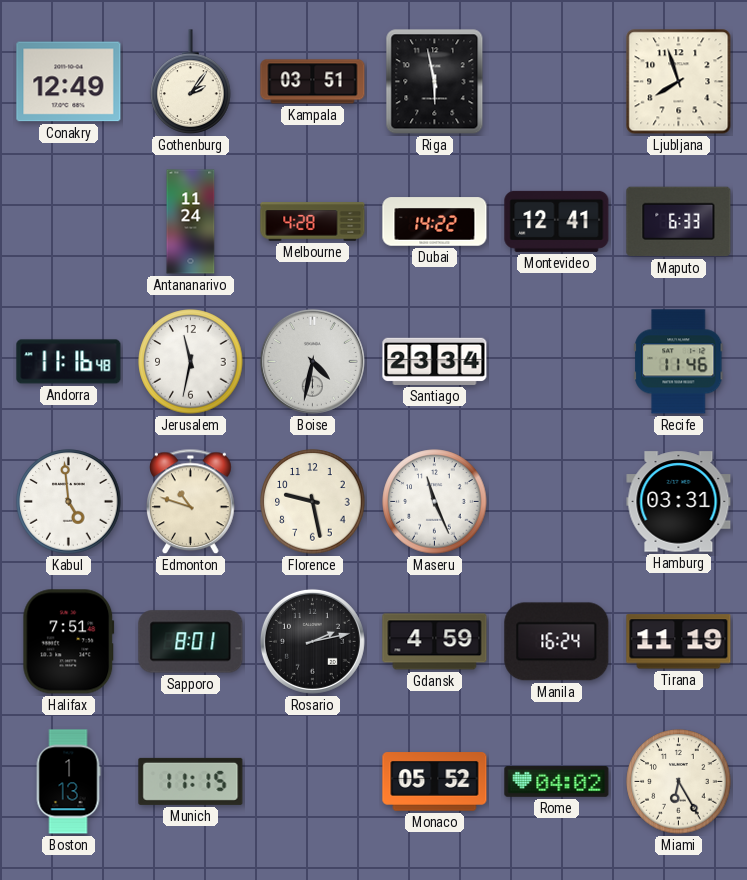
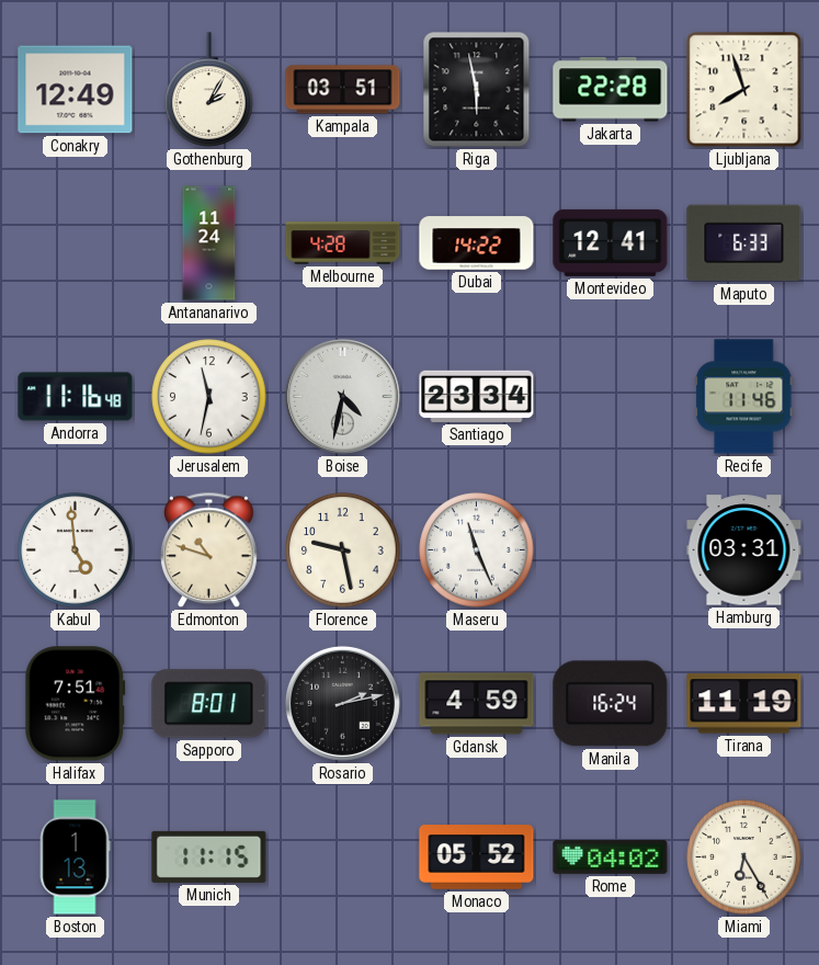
Gothenburg: 2:06 -> 2:05 (209, 90)
Jakarta: none -> 22:28 (611, 90)
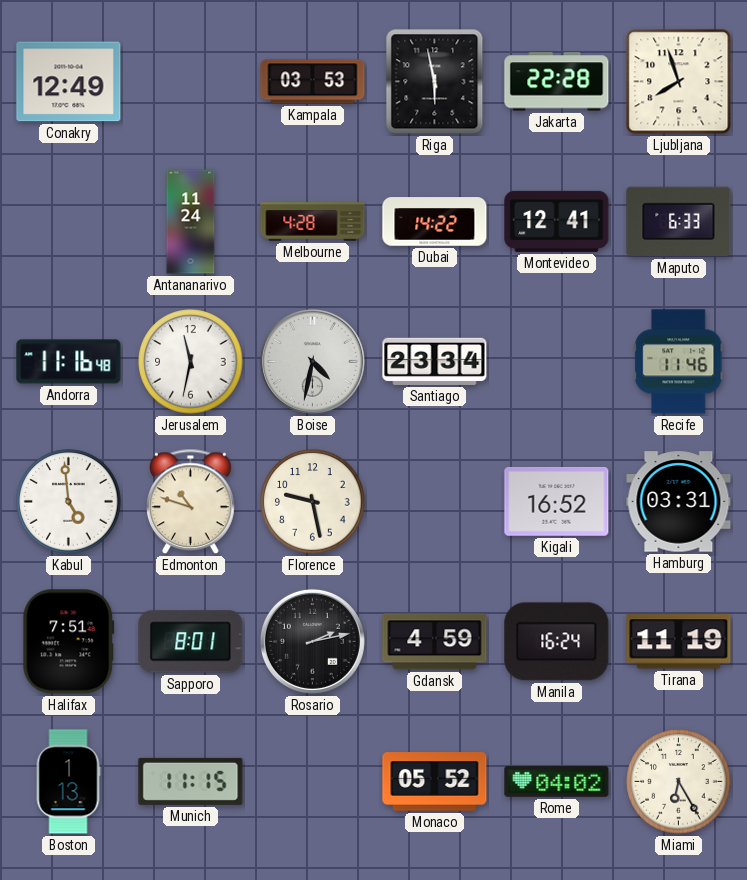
Gothenburg: 2:05 -> none (209, 90)
Kampala: 03:51 -> 03:53 (313, 82)
Maseru: 11:26 -> none (477, 550)
Kigali: none -> 16:52 (557, 501)
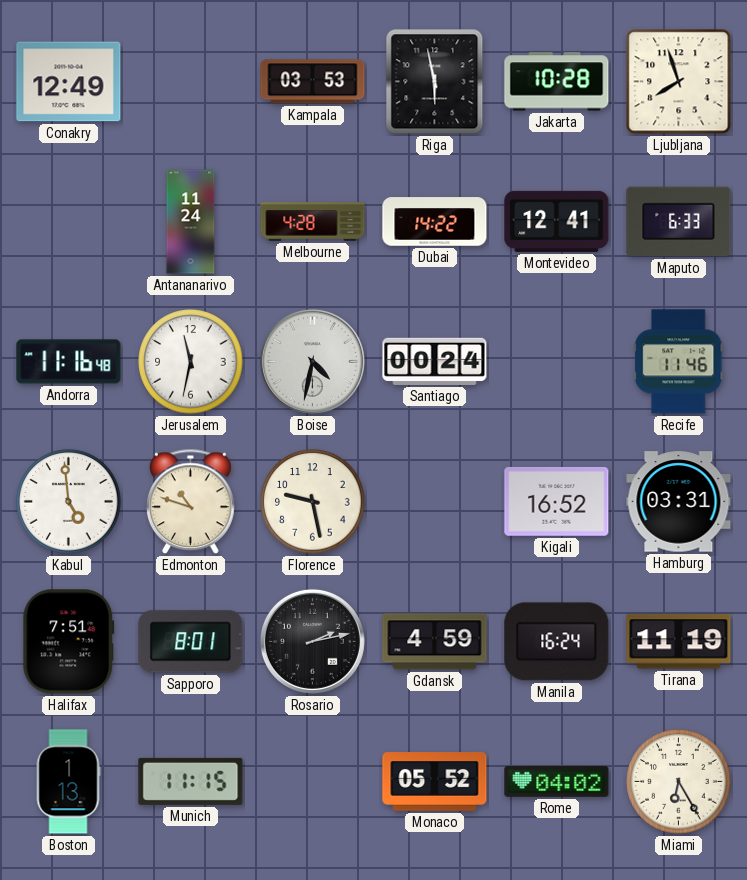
Jakarta: 22:28 -> 10:28 (557, 82)
Santiago: 23:34 -> 00:24 (435, 361)
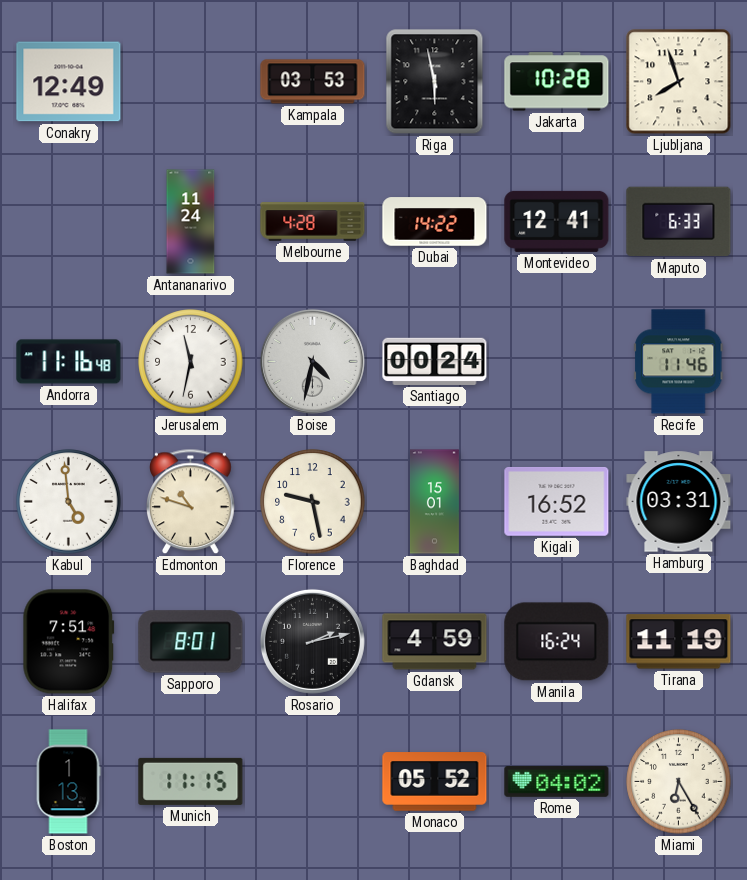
Baghdad: none -> 15:01 (434, 502)
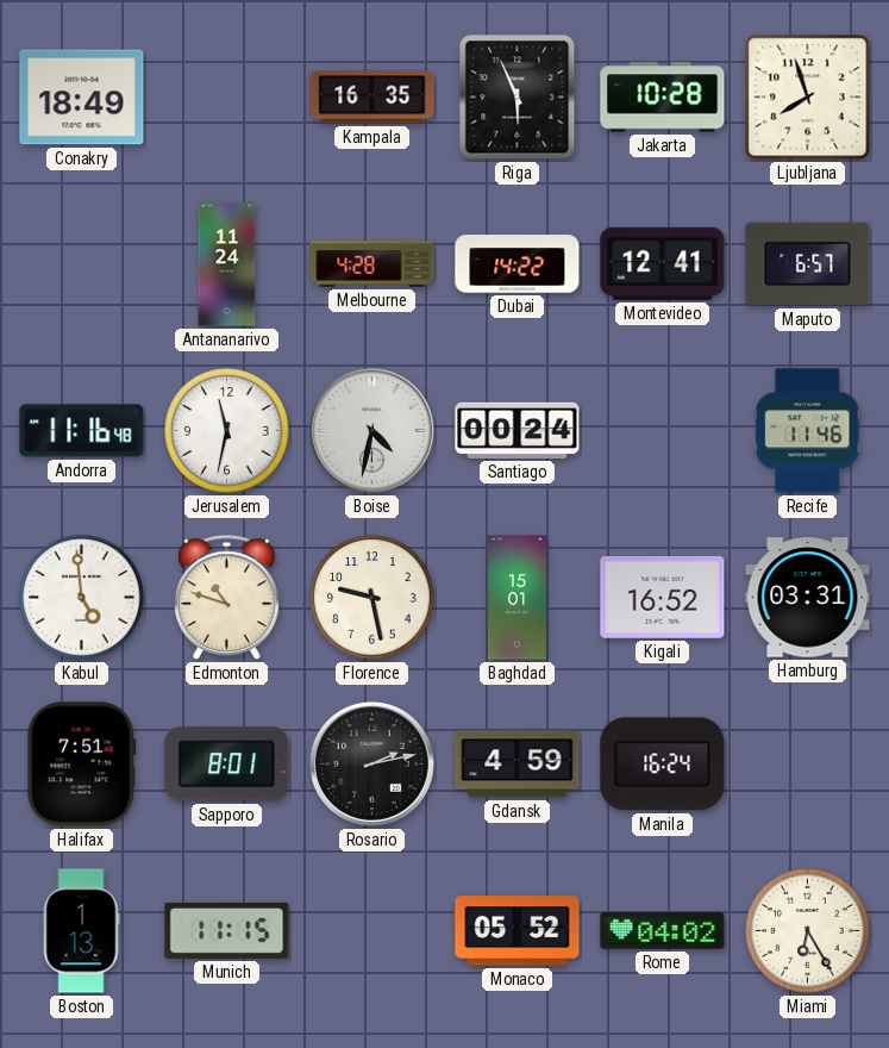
Conakry: 12:49 -> 18:49 (82, 98)
Kampala: 03:53 -> 16:35 (372, 98)
Riga: 5:58 -> 5:56 (518, 98)
Maputo: 6:33 -> 6:57 (808, 264)
Tirana: 11:19 -> none (679, 642)
